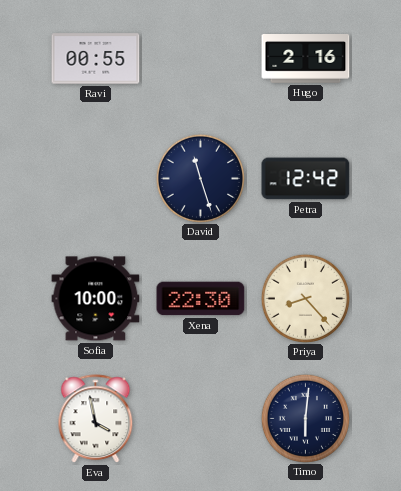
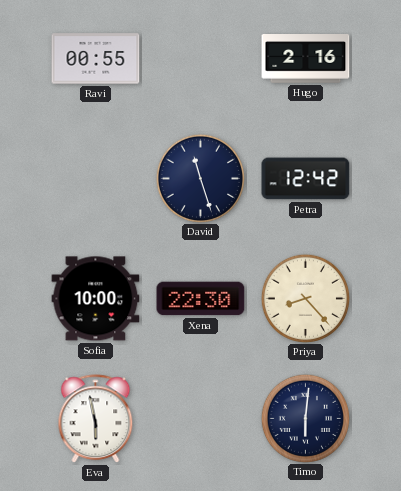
Eva: 3:58 -> 5:58 (96, 419)
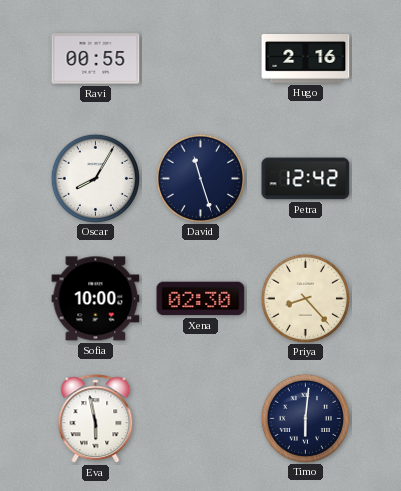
Oscar: none -> 8:05 (95, 178)
Xena: 22:30 -> 02:30 (201, 299)
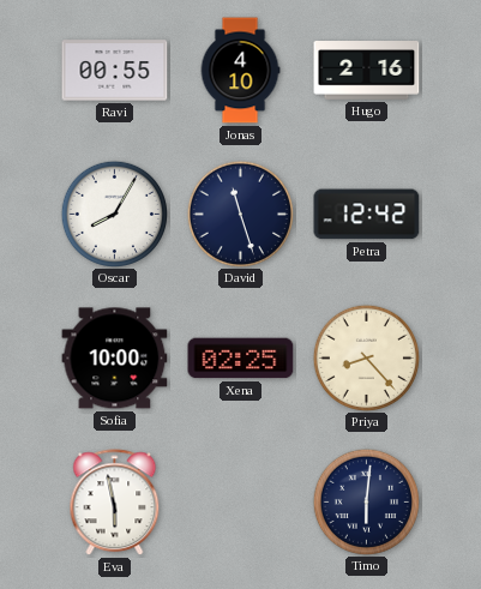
Jonas: none -> 4:10 (240, 71)
Xena: 02:30 -> 02:25 (241, 359)
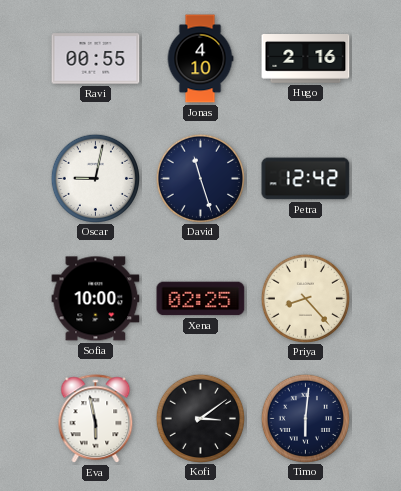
Oscar: 8:05 -> 9:02 (95, 178)
Kofi: none -> 3:09 (200, 418)
